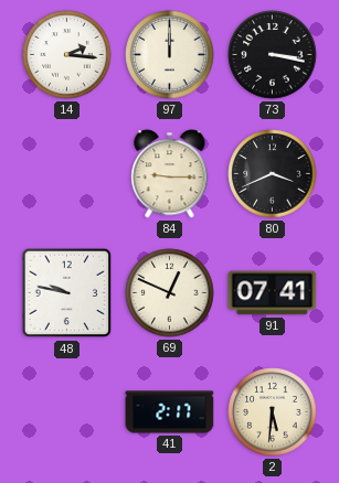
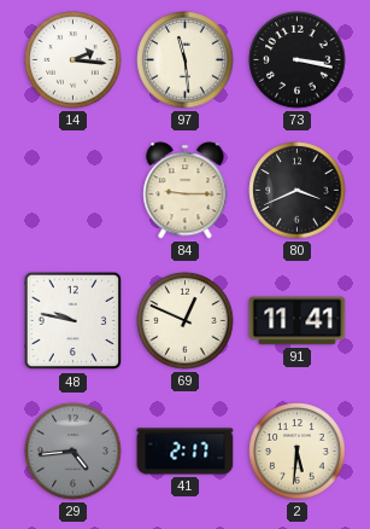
97: 12:00 -> 11:29 (186, 60)
91: 07:41 -> 11:41 (298, 321)
29: none -> 4:44 (74, 452)
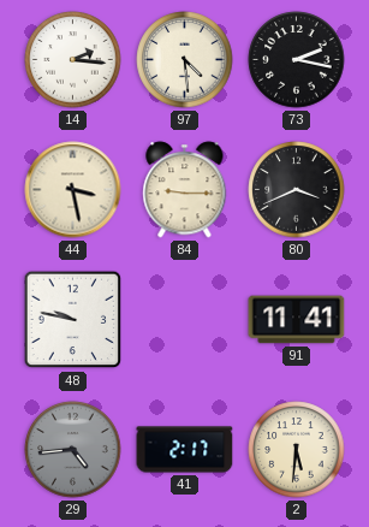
97: 11:29 -> 4:29 (185, 60)
73: 3:17 -> 2:17 (297, 60)
44: none -> 3:28 (73, 190)
69: 12:49 -> none (186, 321)
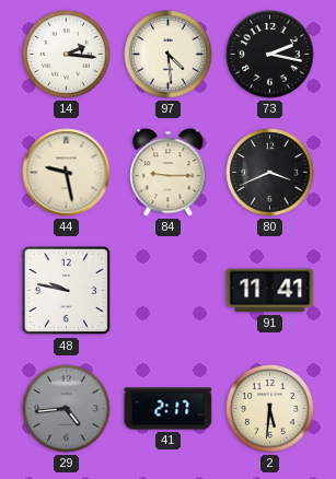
44: 3:28 -> 9:28 (67, 173)
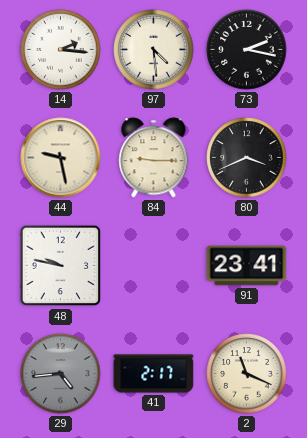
91: 11:41 -> 23:41 (247, 266)
2: 5:31 -> 11:19 (247, 374)
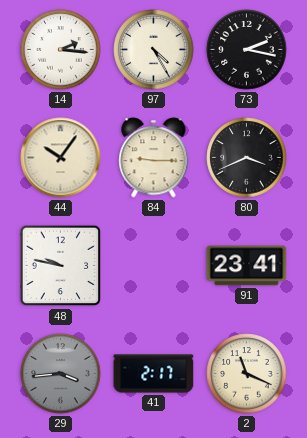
97: 4:29 -> 4:25 (154, 50)
44: 9:28 -> 10:06 (61, 158)
29: 4:44 -> 3:44 (61, 374)
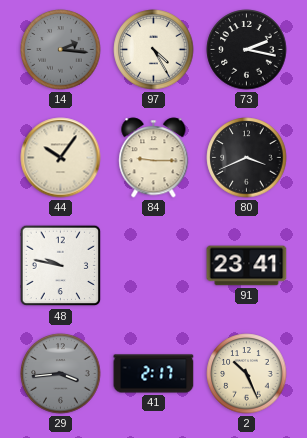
14 dial: white -> grey (61, 50)
2: 11:19 -> 10:26 (247, 374)
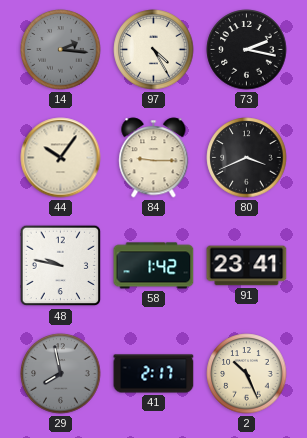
58: none -> 1:42 (154, 266)
29: 3:44 -> 7:58 (61, 374)
